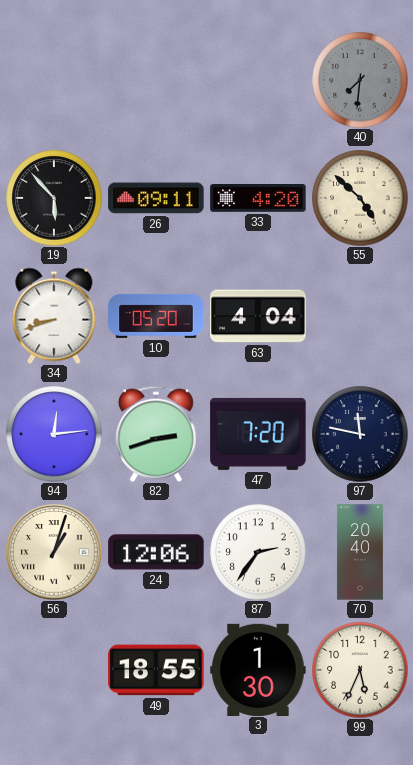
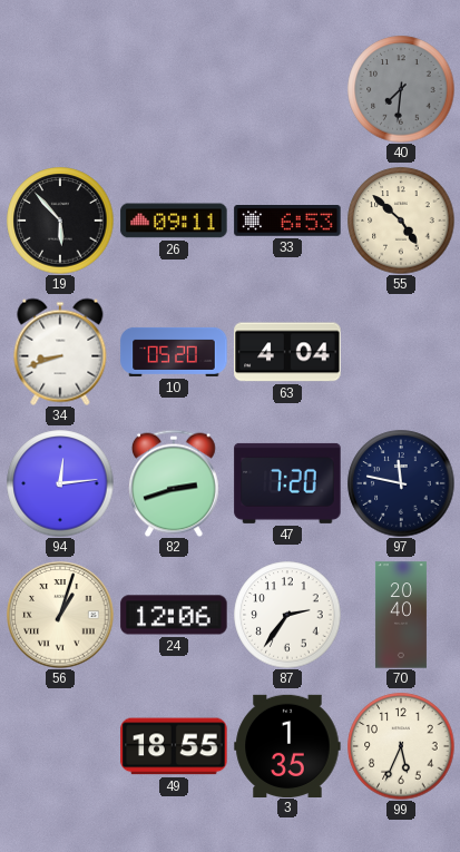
33: 4:20 -> 6:53 (287, 222)
3: 1:30 -> 1:35 (287, 745)
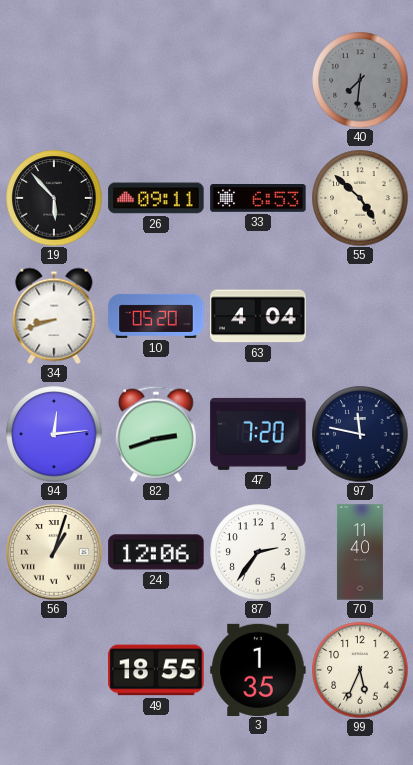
70: 20:40 -> 11:40 (360, 552)
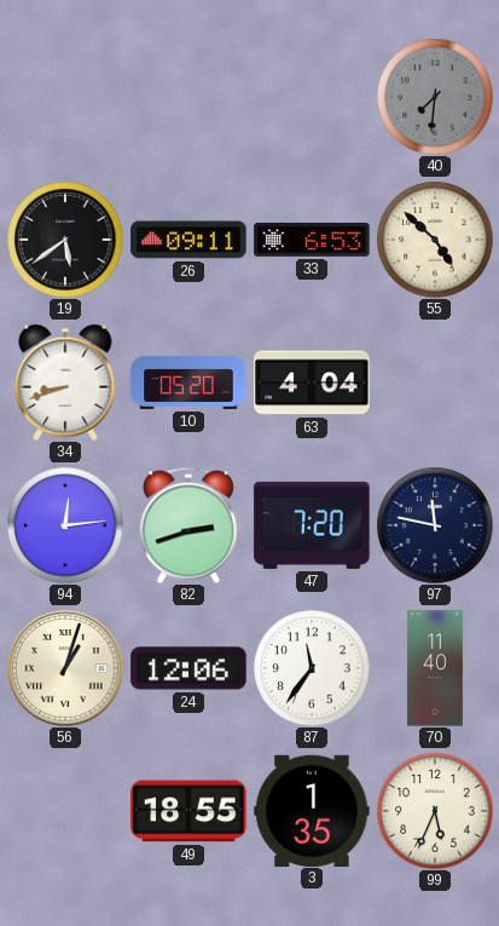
19: 5:53 -> 5:39 (65, 240)
87: 2:36 -> 11:36 (312, 668)
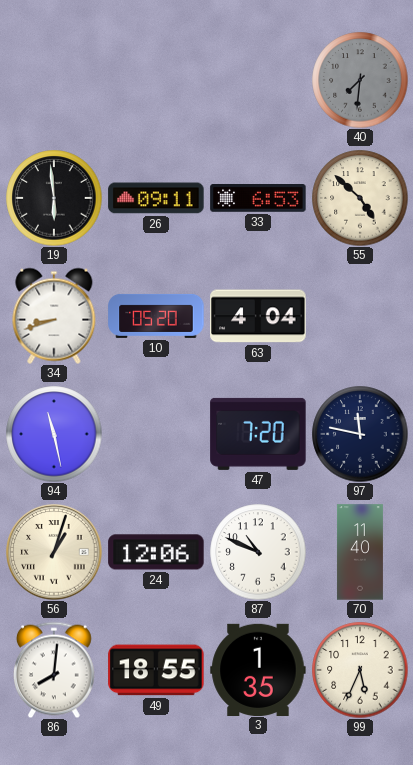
19: 5:39 -> 5:59 (54, 198)
94: 12:14 -> 11:28 (54, 434)
82: 2:42 -> none (188, 525)
87: 11:36 -> 10:49 (258, 552)
86: none -> 8:01 (54, 670)
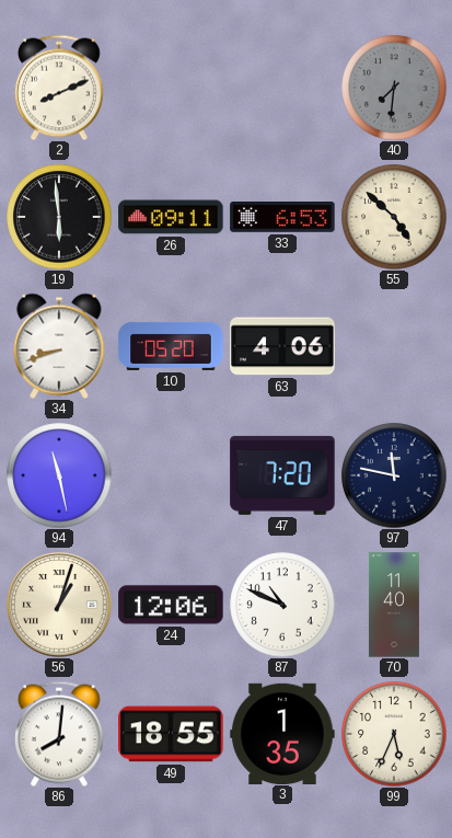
2: none -> 8:11 (59, 88)
63: 4:04 -> 4:06 (282, 346)
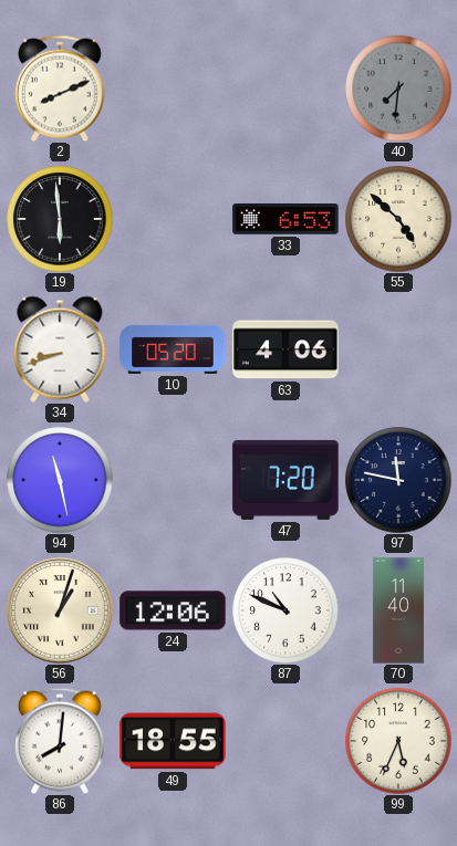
26: 09:11 -> none (171, 217)
3: 1:35 -> none (282, 733)
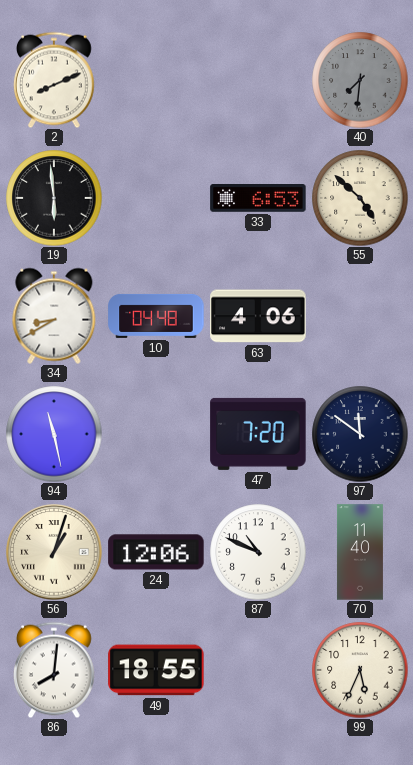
34: 8:42 -> 8:40 (54, 316)
10: 05:20 -> 04:48 (156, 316)
97: 11:47 -> 11:51 (360, 434)
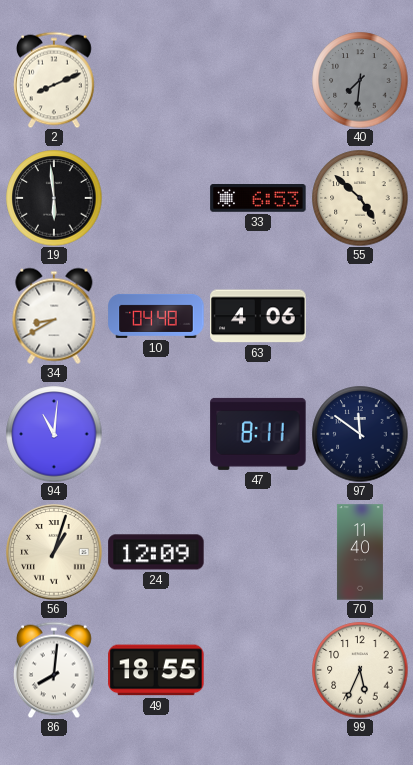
94: 11:28 -> 11:01 (54, 434)
47: 7:20 -> 8:11 (258, 434)
24: 12:06 -> 12:09 (156, 552)
87: 10:49 -> none (258, 552)
